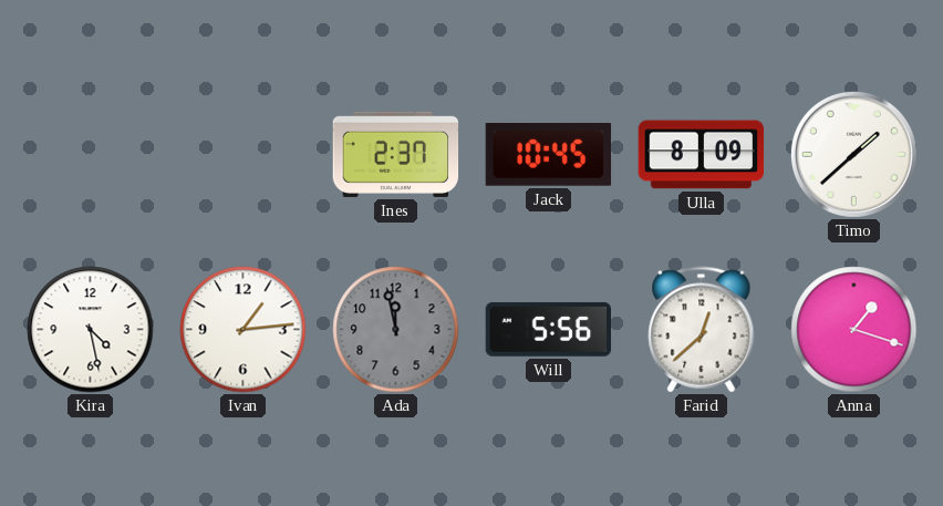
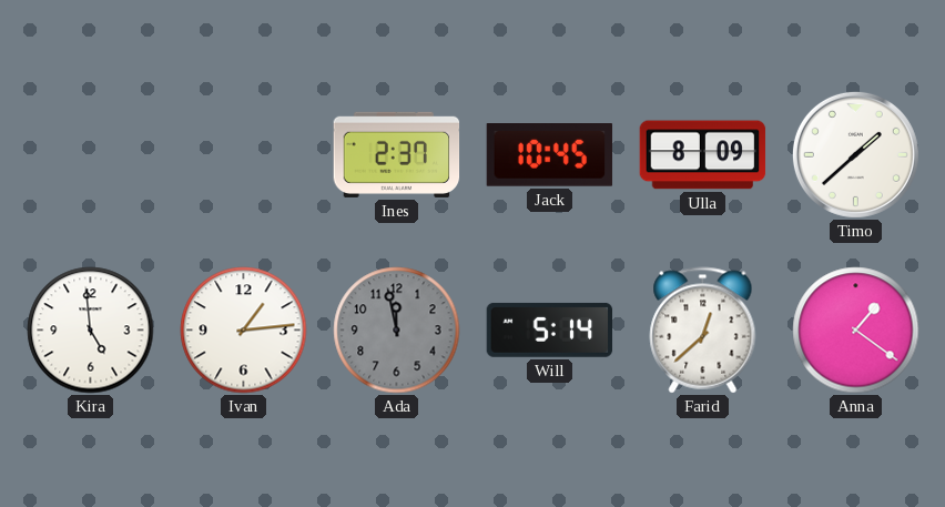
Kira: 4:28 -> 4:59 (91, 331)
Will: 5:56 -> 5:14 (550, 329)
Anna: 1:18 -> 1:21 (856, 331)
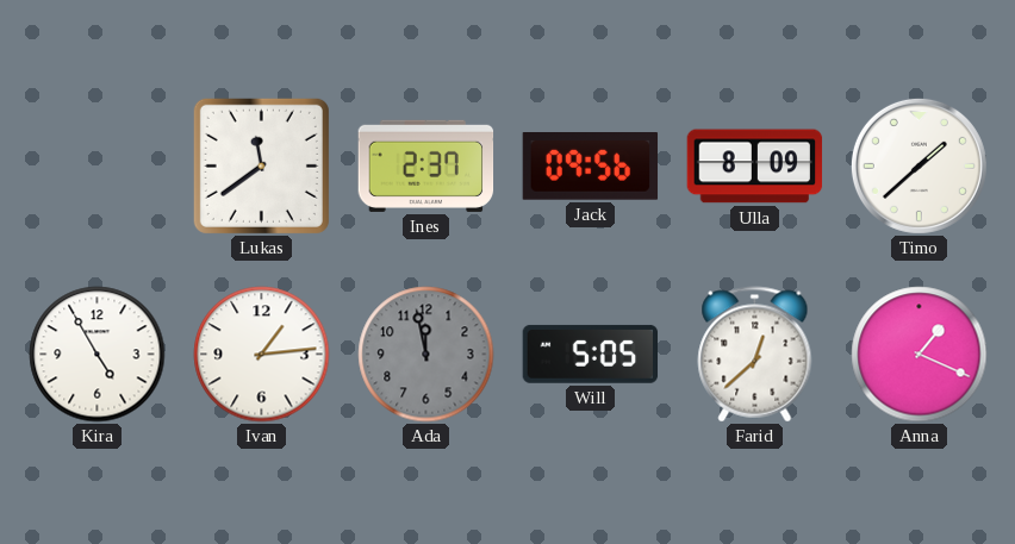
Lukas: none -> 11:39 (261, 165)
Jack: 10:45 -> 09:56 (591, 167)
Kira: 4:59 -> 4:55 (98, 355)
Will: 5:14 -> 5:05 (591, 354)
Anna: 1:21 -> 1:19 (920, 355)
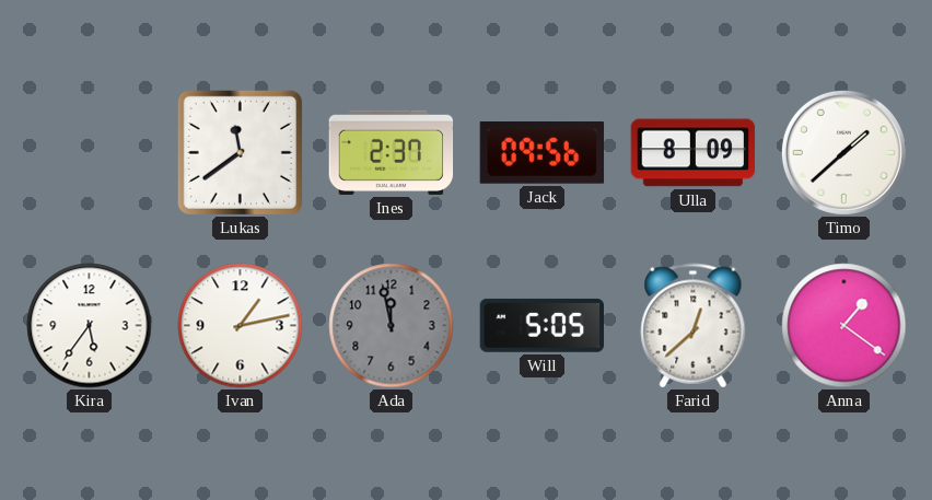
Kira: 4:55 -> 5:36 (90, 326)
Ivan: 1:14 -> 1:13 (241, 326)
Anna: 1:19 -> 1:21 (844, 326)
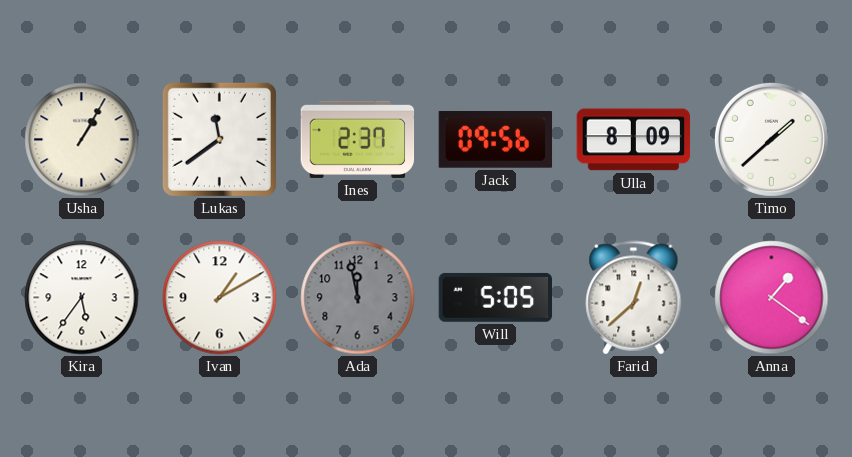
Usha: none -> 1:05 (82, 140)
Ivan: 1:13 -> 1:10 (220, 298)
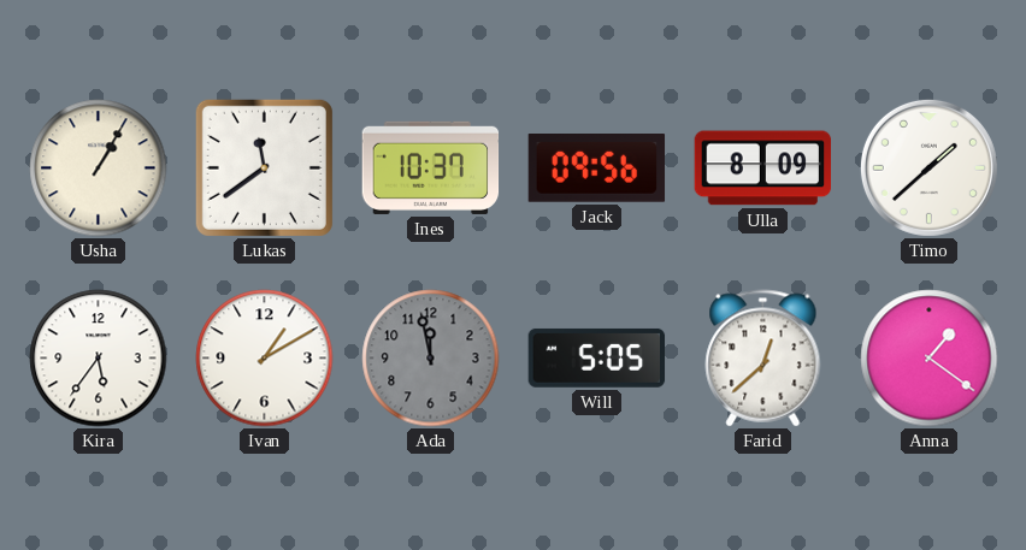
Ines: 2:37 -> 10:37 (431, 167)
